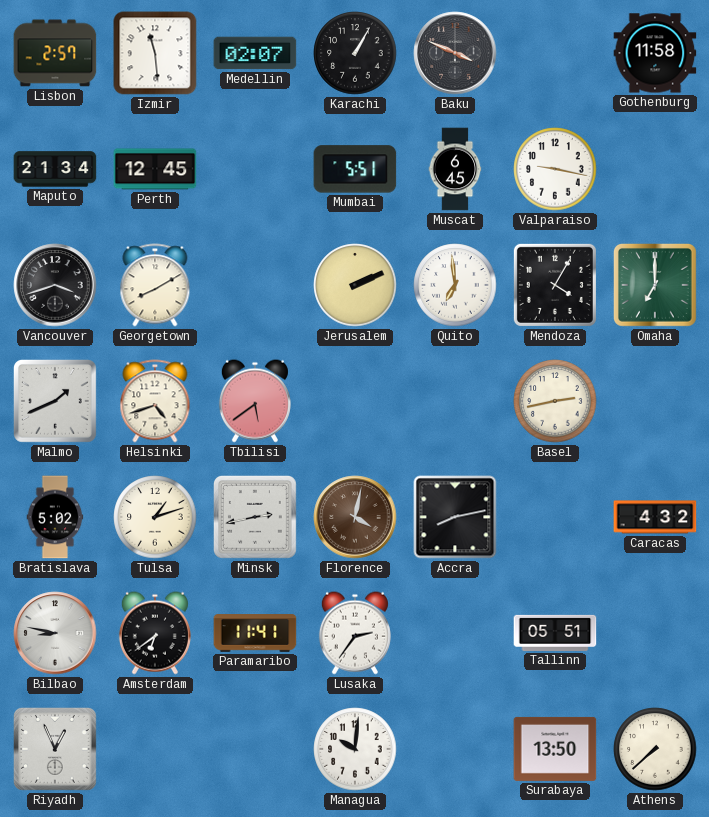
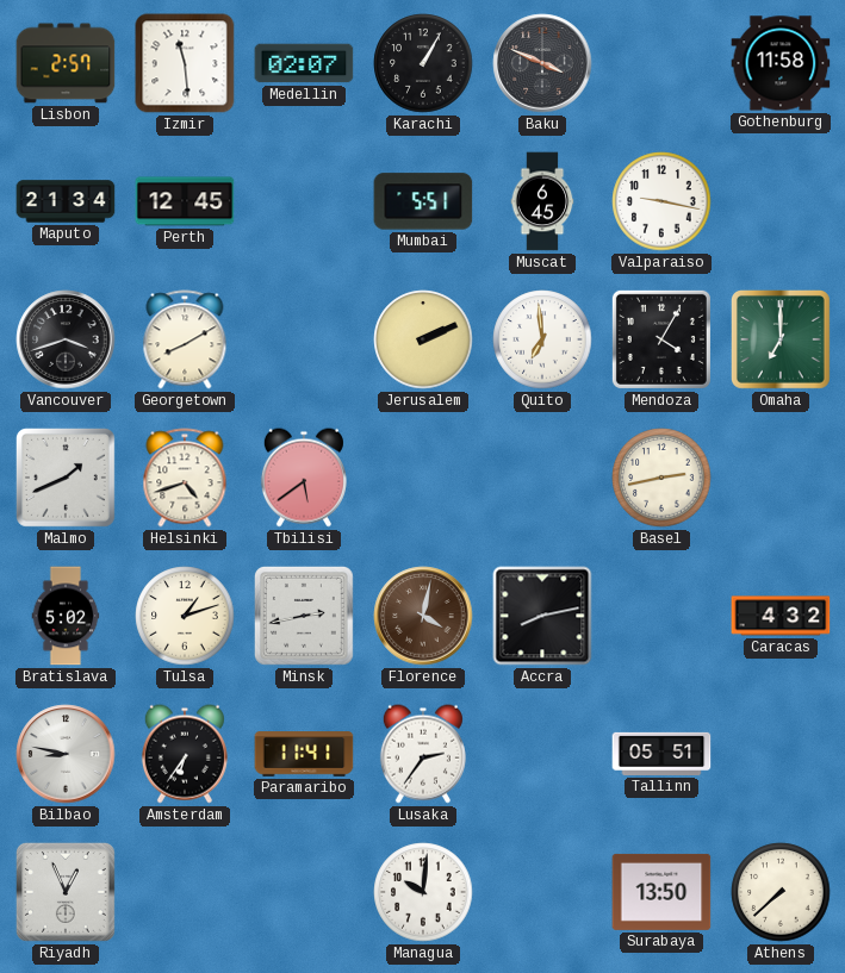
Amsterdam: 6:39 -> 6:36 (185, 754)
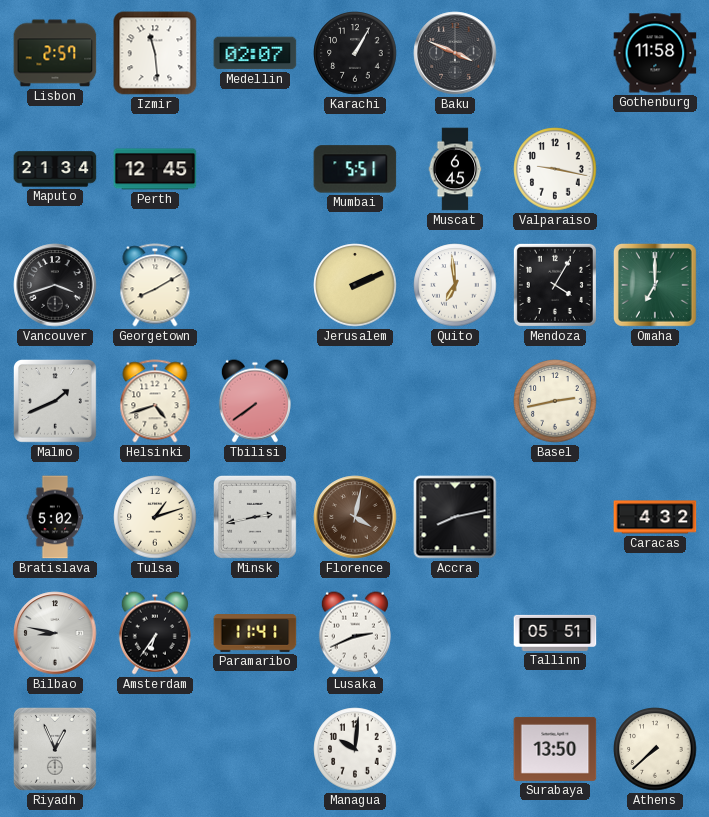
Tbilisi: 5:39 -> 7:39 (255, 401)
Lusaka: 2:36 -> 2:41 (355, 633)
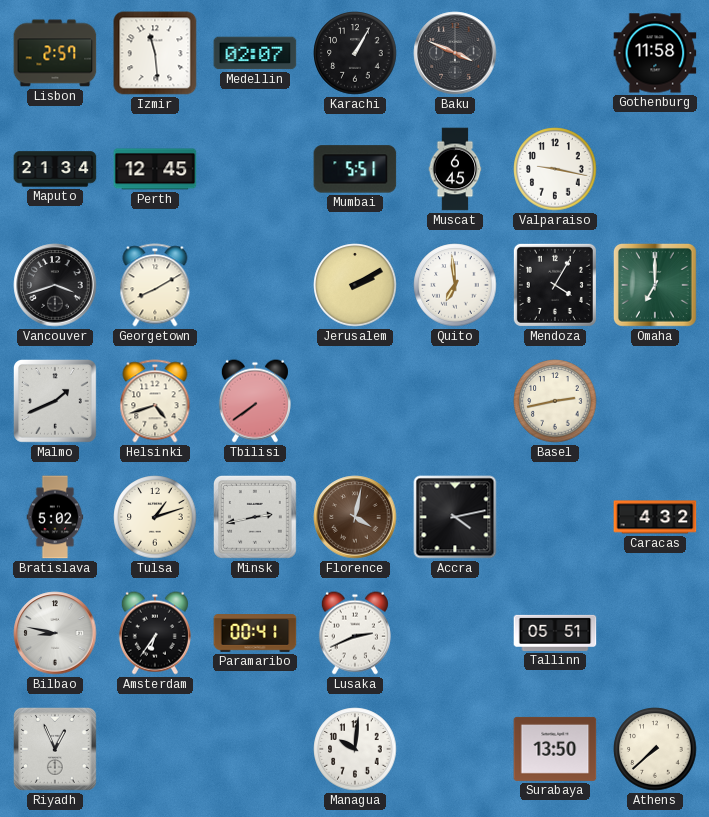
Jerusalem: 2:11 -> 2:10 (355, 285)
Accra: 8:13 -> 4:13 (455, 517)
Paramaribo: 11:41 -> 00:41 (255, 633)
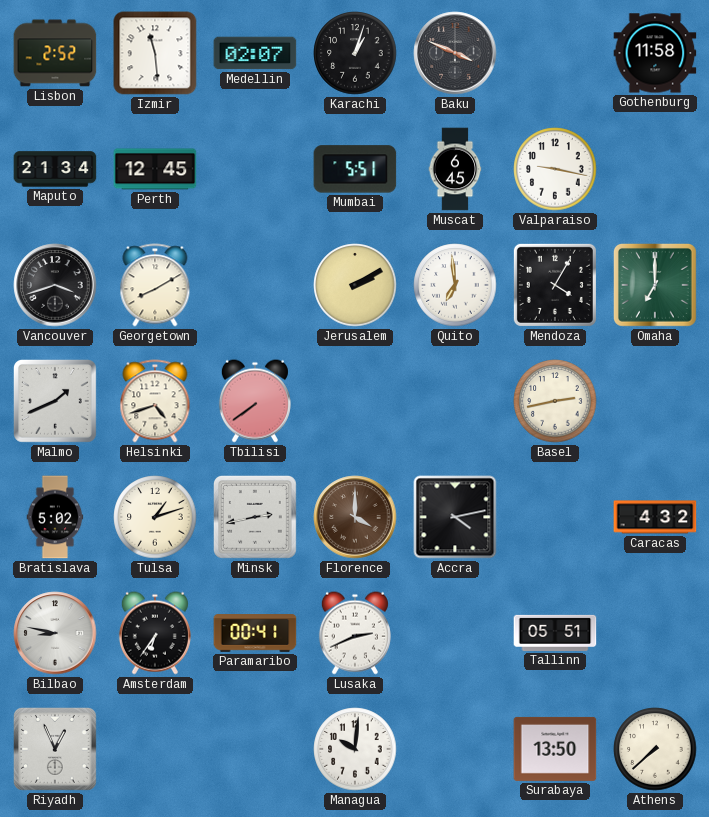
Lisbon: 2:57 -> 2:52 (55, 53)
Karachi: 1:05 -> 1:03 (355, 53)
Florence: 4:02 -> 4:00 (355, 517)
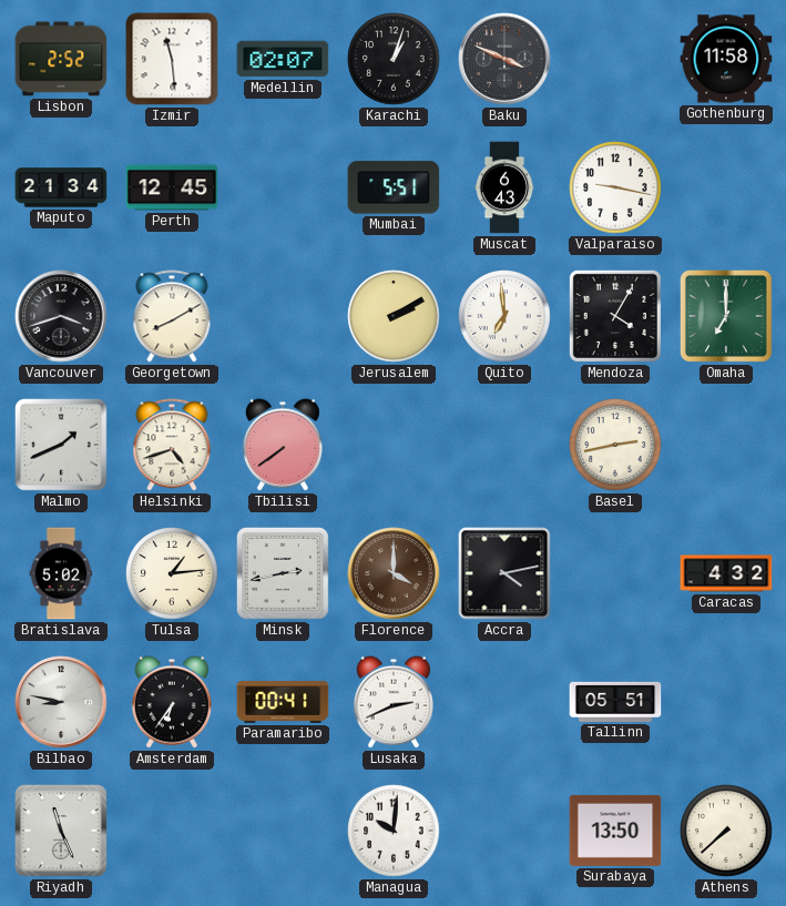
Muscat: 6:45 -> 6:43 (504, 187)
Tulsa: 1:12 -> 1:14 (172, 573)
Riyadh: 12:56 -> 11:26 (61, 831)
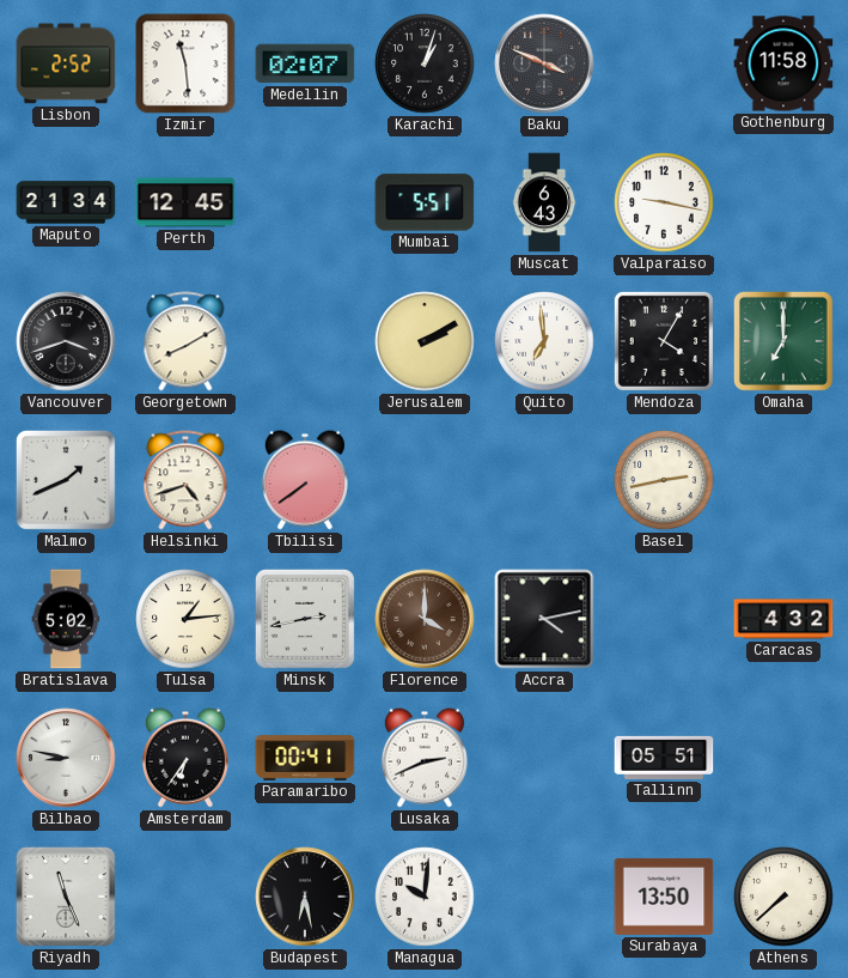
Budapest: none -> 6:28 (305, 897)
